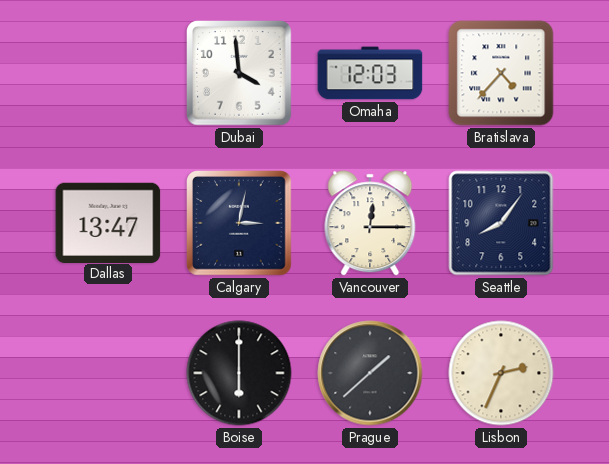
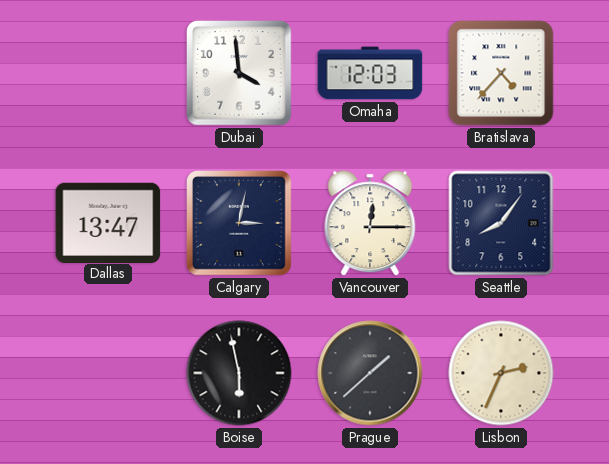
Boise: 6:00 -> 5:58 (239, 373)
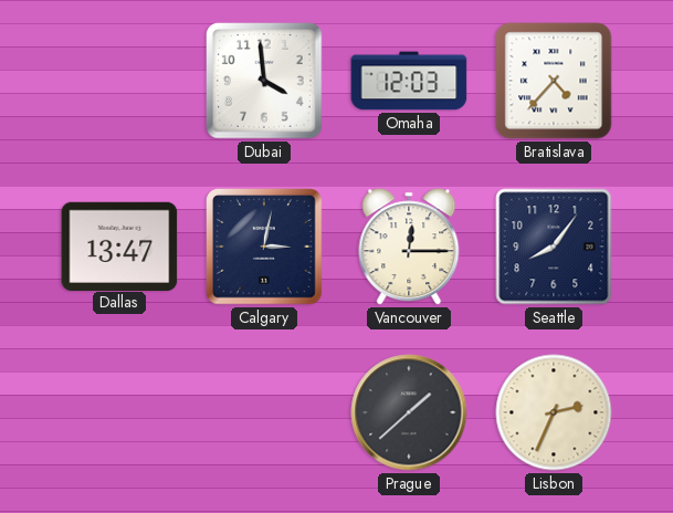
Boise: 5:58 -> none (239, 373)
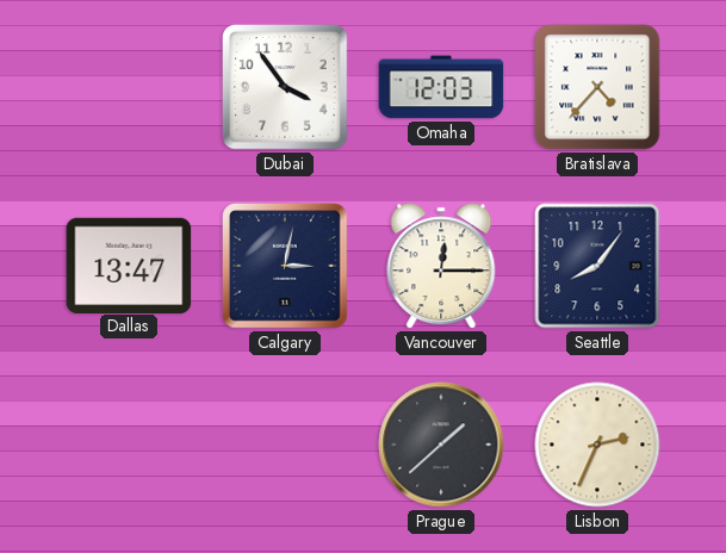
Dubai: 3:59 -> 3:54 (286, 88)
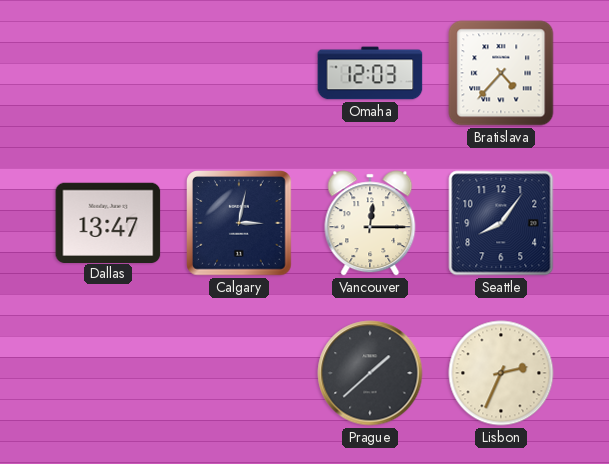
Dubai: 3:54 -> none (286, 88)
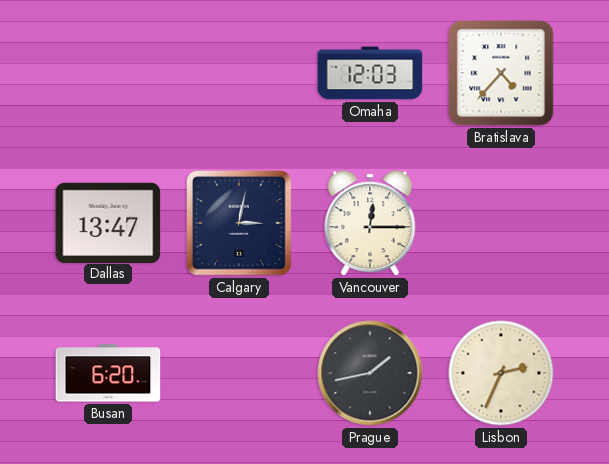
Seattle: 8:06 -> none (501, 223)
Busan: none -> 6:20 (108, 373)
Prague: 1:38 -> 1:43 (370, 373)
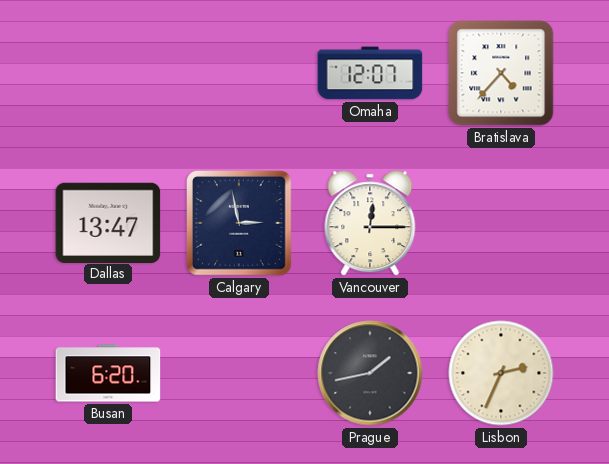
Omaha: 12:03 -> 12:07 (370, 73)
Calgary: 3:02 -> 2:58 (240, 224)
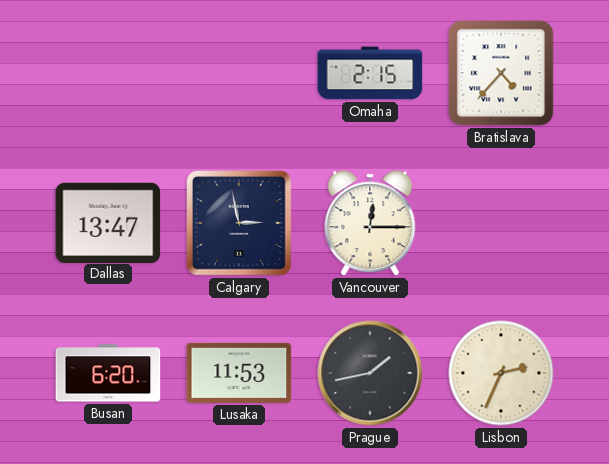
Omaha: 12:07 -> 2:15 (370, 73)
Lusaka: none -> 11:53 (239, 373)
